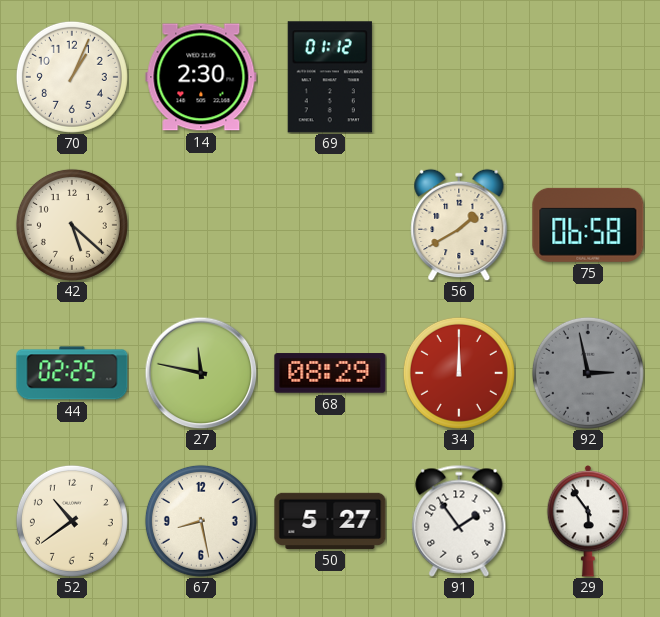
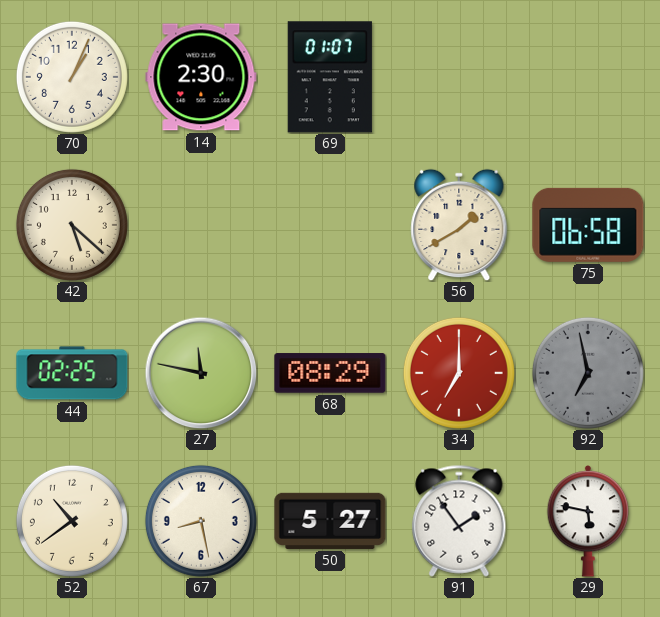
69: 01:12 -> 01:07 (330, 77)
34: 12:00 -> 7:00 (459, 373)
92: 2:58 -> 6:58 (588, 373)
29: 5:54 -> 5:47 (588, 521)
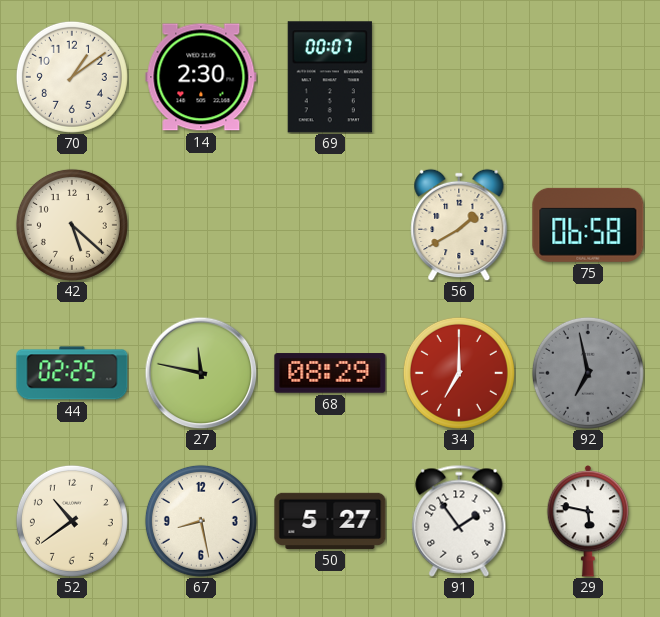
70: 1:04 -> 1:09 (72, 77)
69: 01:07 -> 00:07 (330, 77)
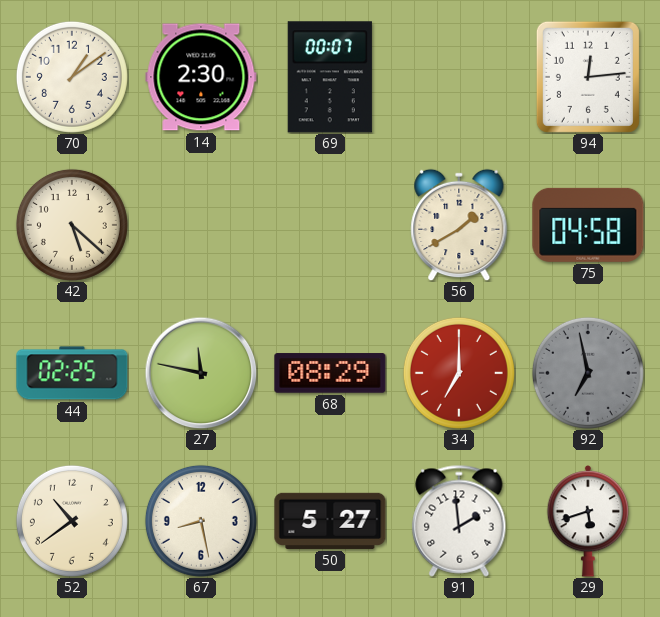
94: none -> 12:14 (588, 77)
75: 06:58 -> 04:58 (588, 225)
91: 1:54 -> 1:59 (459, 521)
29: 5:47 -> 5:42 (588, 521)
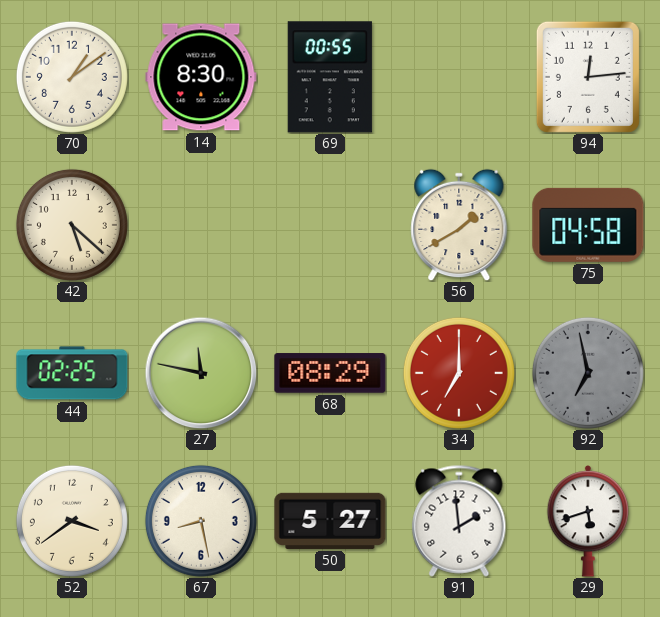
14: 2:30 -> 8:30 (201, 77)
69: 00:07 -> 00:55 (330, 77)
52: 10:39 -> 3:39 (72, 521)
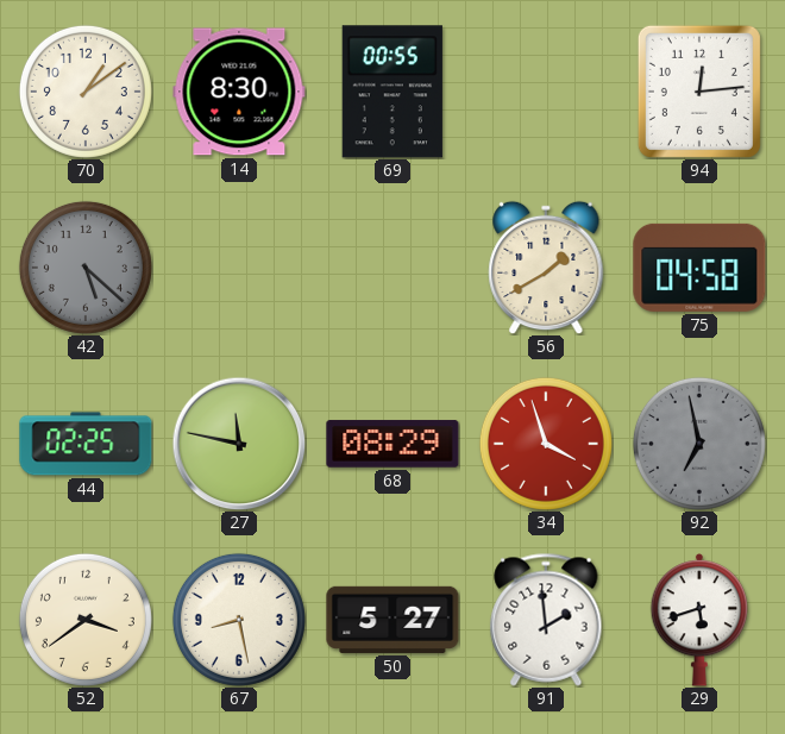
42 dial: cream -> grey (86, 268)
34: 7:00 -> 3:57 (546, 444)
